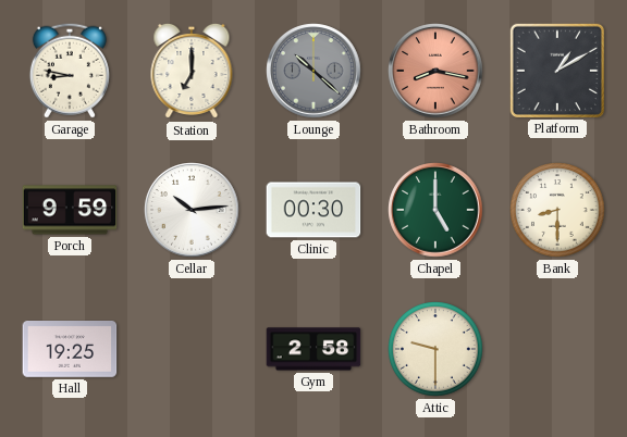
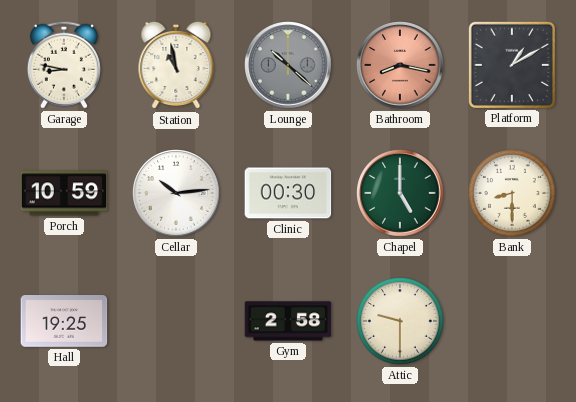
Station: 7:00 -> 10:58 (176, 65)
Porch: 9:59 -> 10:59 (64, 193)
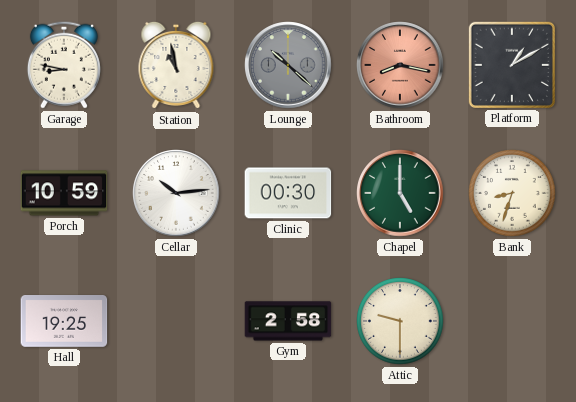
Bank: 8:30 -> 8:33 (512, 193)
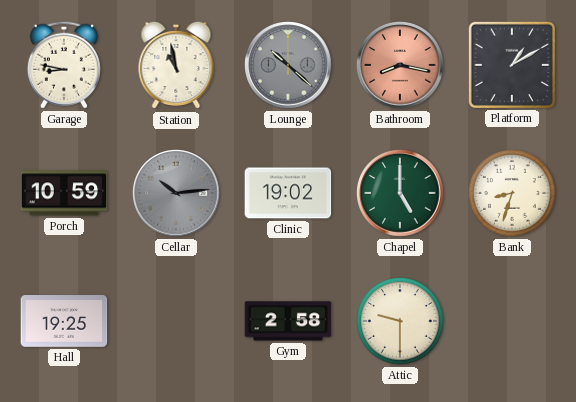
Cellar dial: white -> grey (176, 193)
Clinic: 00:30 -> 19:02 (288, 193)
